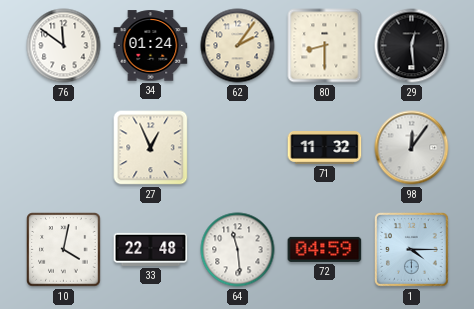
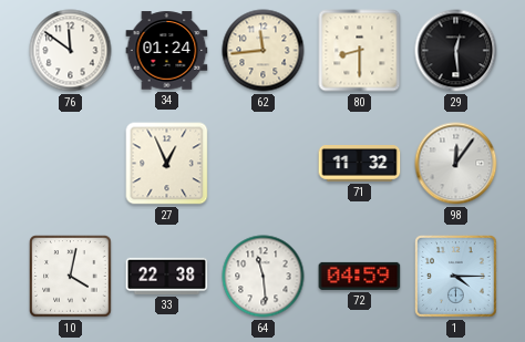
62: 2:06 -> 11:44 (264, 51)
33: 22:48 -> 22:38 (167, 276)
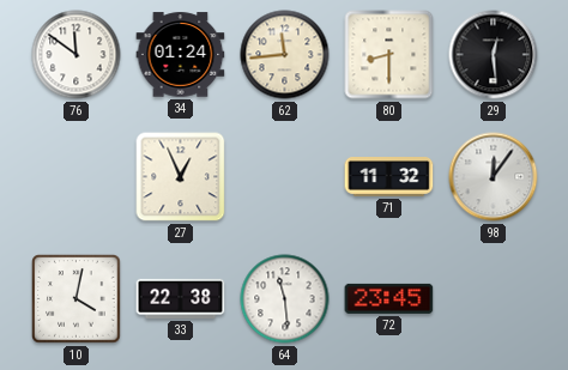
72: 04:59 -> 23:45 (389, 298)
1: 4:15 -> none (456, 277)
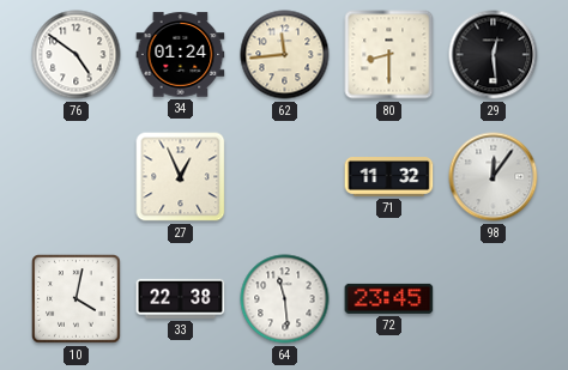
76: 11:51 -> 4:51 (77, 55)
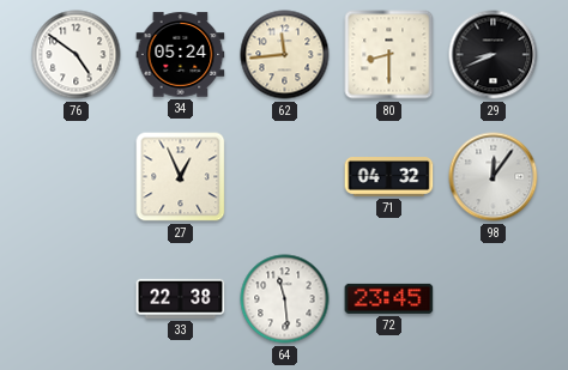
34: 01:24 -> 05:24 (181, 55)
29: 12:29 -> 8:41 (494, 55)
71: 11:32 -> 04:32 (389, 177)
10: 4:02 -> none (77, 299)
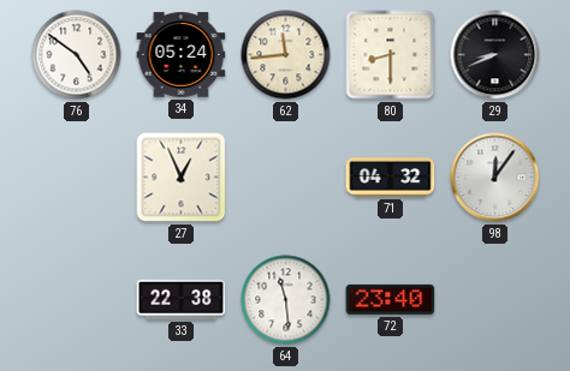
72: 23:45 -> 23:40 (391, 299)
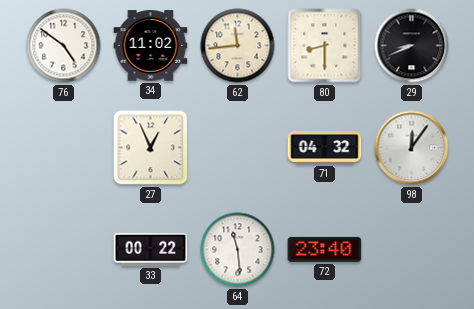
34: 05:24 -> 11:02 (151, 46)
33: 22:38 -> 00:22 (151, 249)
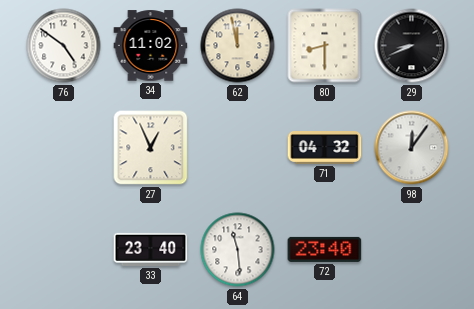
62: 11:44 -> 11:58 (238, 46)
33: 00:22 -> 23:40 (151, 249)
